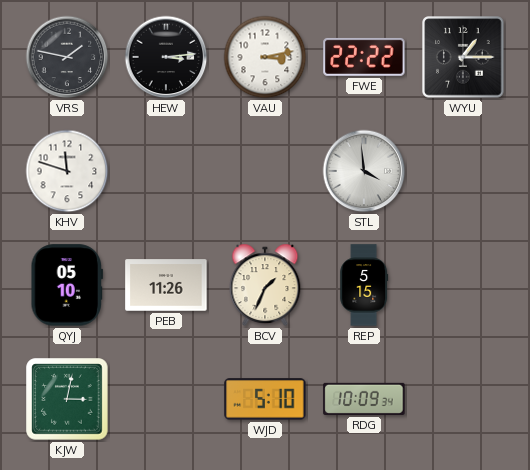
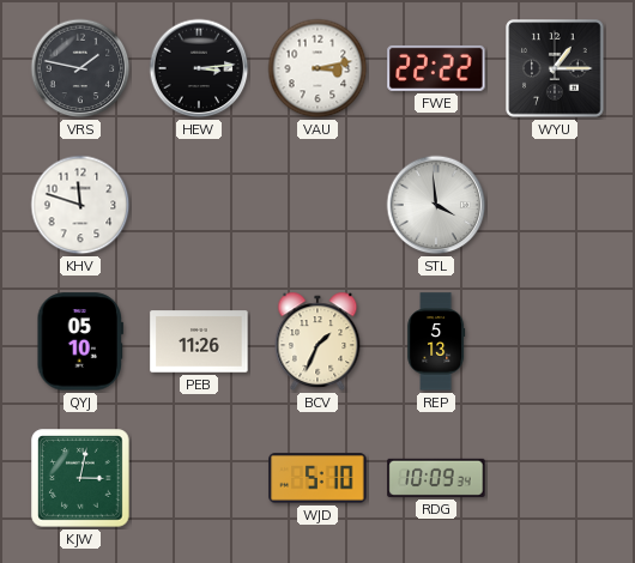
REP: 5:15 -> 5:13 (436, 341)
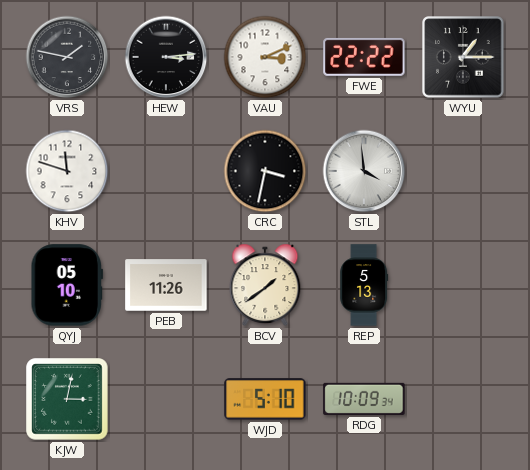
VAU: 3:13 -> 3:11 (265, 57)
CRC: none -> 3:32 (265, 171)
BCV: 1:34 -> 1:39 (265, 285)
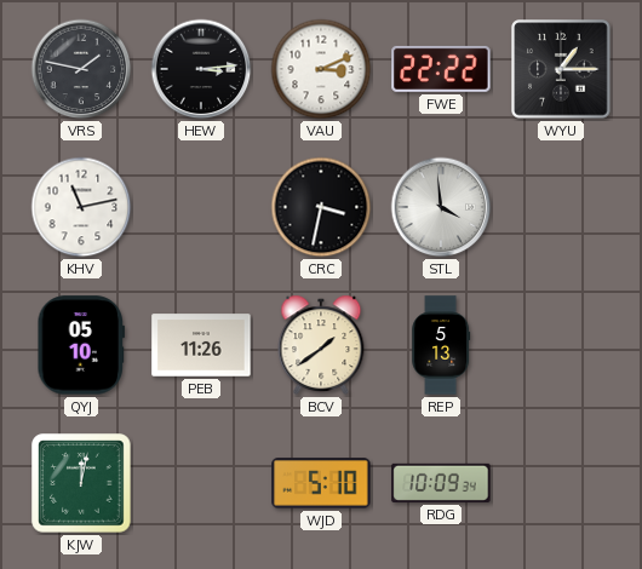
KHV: 11:48 -> 11:13 (81, 207)
KJW: 3:02 -> 12:02 (81, 483)
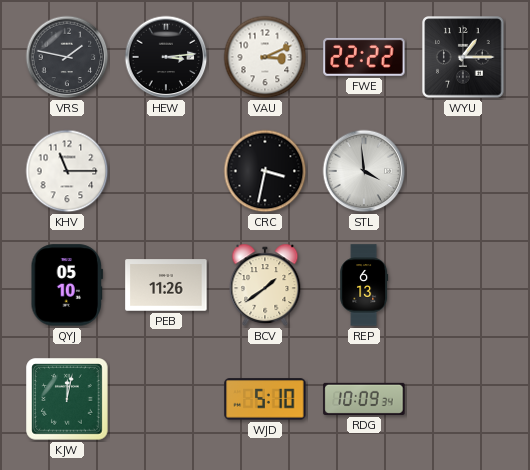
KHV: 11:13 -> 11:15 (67, 171)
REP: 5:13 -> 6:13 (364, 285)
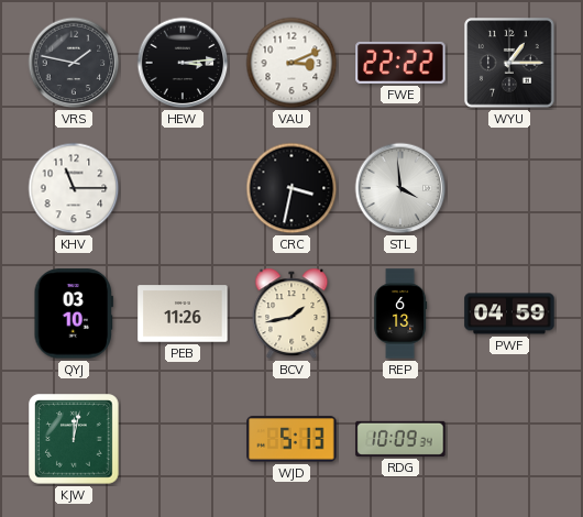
QYJ: 05:10 -> 03:10 (74, 313)
BCV: 1:39 -> 1:43 (291, 313)
PWF: none -> 04:59 (509, 313)
WJD: 5:10 -> 5:13 (291, 439)
